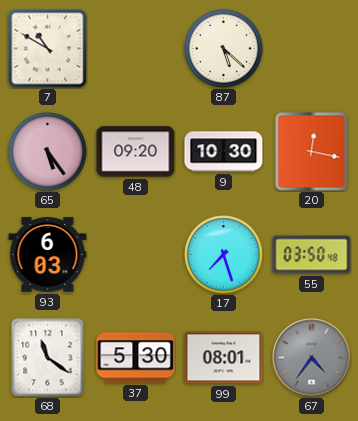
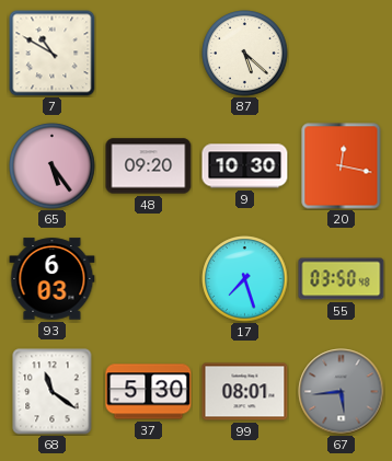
67: 4:36 -> 5:44 (342, 392)
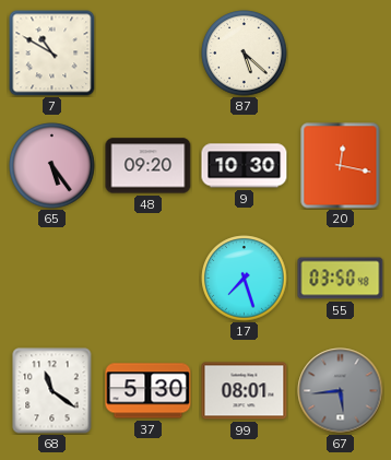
93: 6:03 -> none (53, 279)
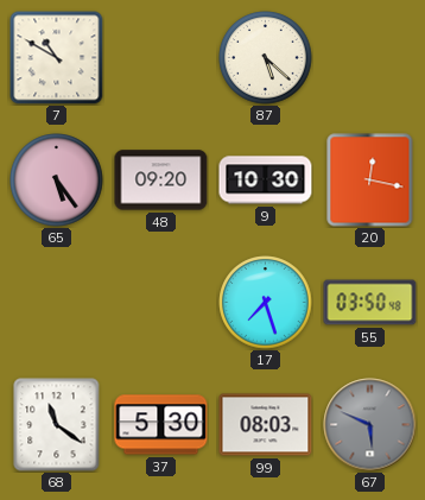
99: 08:01 -> 08:03 (266, 425)
67: 5:44 -> 5:49 (370, 425)
